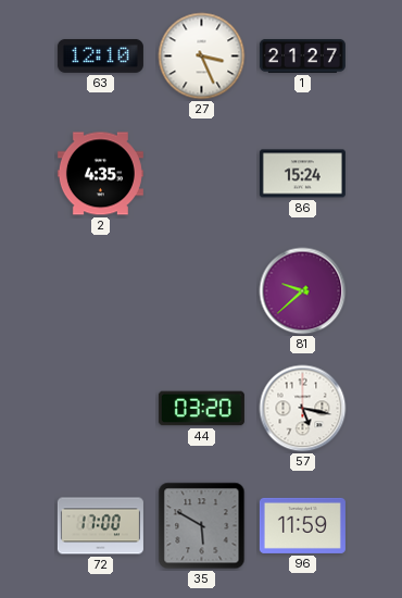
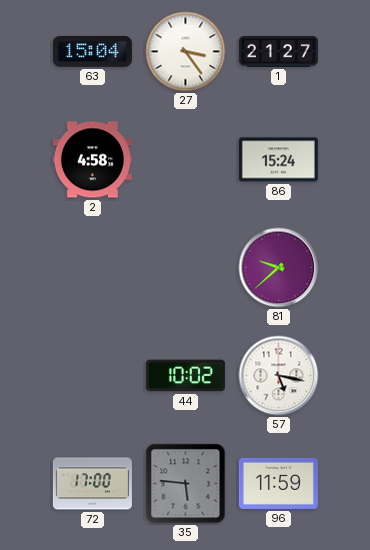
63: 12:10 -> 15:04 (92, 51)
27: 3:26 -> 3:24 (186, 52)
2: 4:35 -> 4:58 (92, 160)
44: 03:20 -> 10:02 (185, 376)
35: 5:50 -> 5:46 (186, 484)
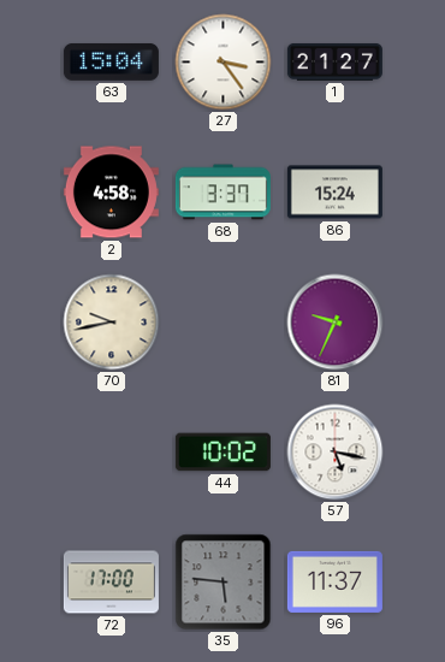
68: none -> 3:37 (222, 193)
70: none -> 9:43 (112, 323)
81: 9:38 -> 9:34 (336, 323)
96: 11:59 -> 11:37 (334, 581)
